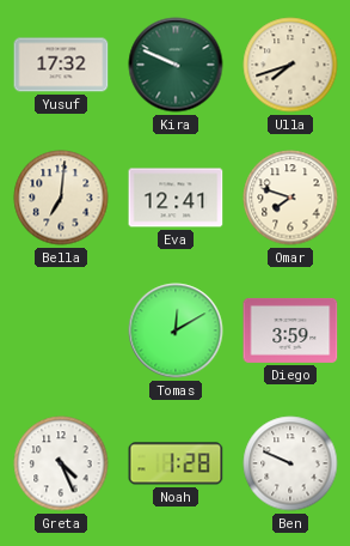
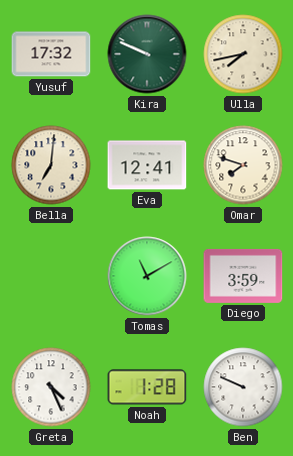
Ulla: 7:42 -> 7:43 (243, 54)
Tomas: 12:10 -> 11:10 (147, 276)
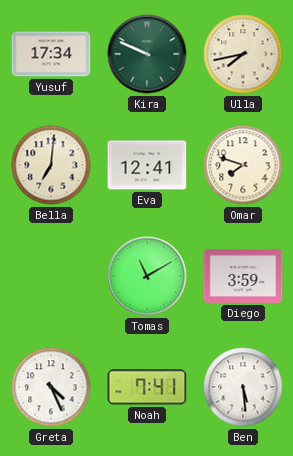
Yusuf: 17:32 -> 17:34 (51, 54)
Noah: 1:28 -> 7:41 (147, 387)
Ben: 9:49 -> 5:29 (243, 387)
